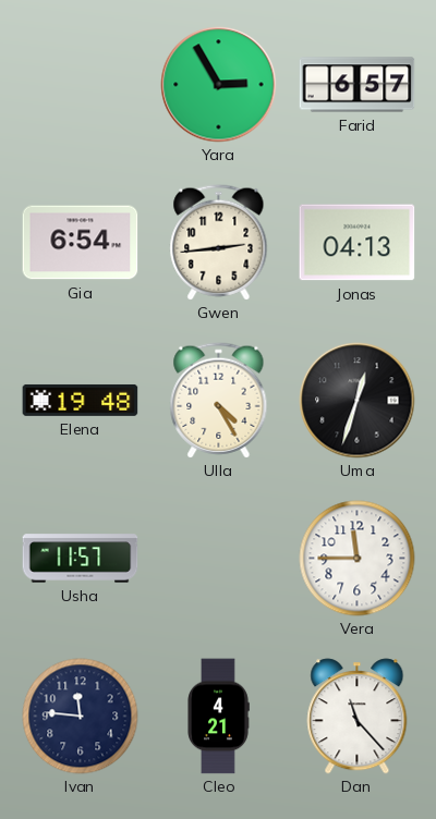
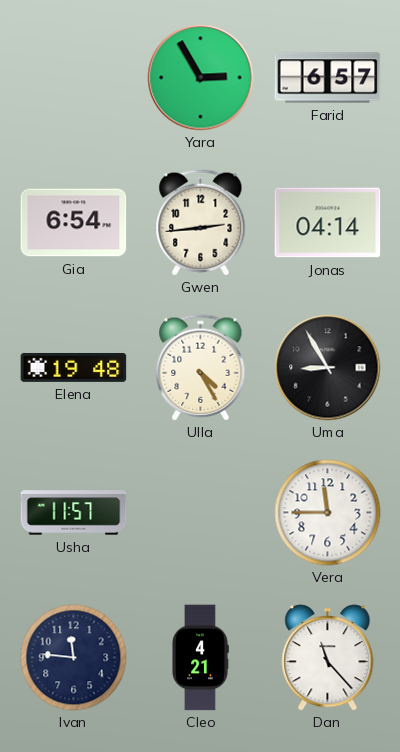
Jonas: 04:13 -> 04:14 (328, 223)
Uma: 12:33 -> 8:55 (328, 368)
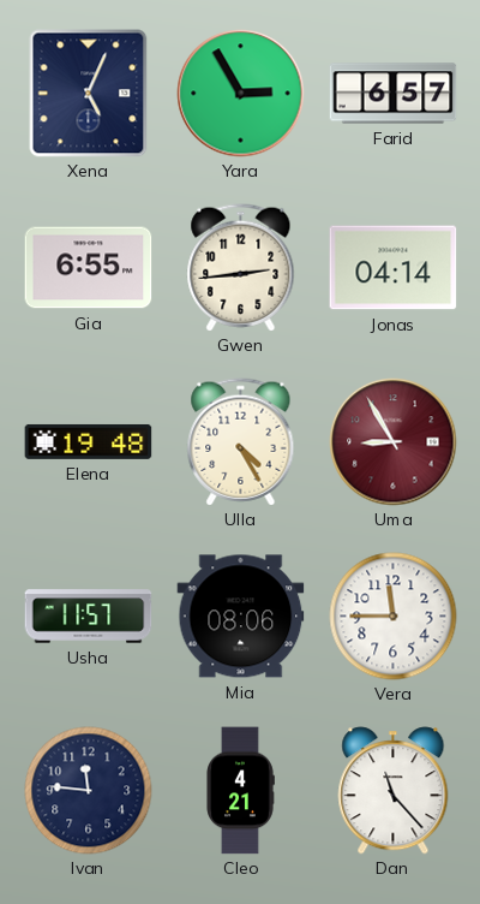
Xena: none -> 5:04 (89, 94)
Gia: 6:54 -> 6:55 (89, 268)
Uma dial: black -> burgundy (394, 442)
Mia: none -> 08:06 (241, 617)
